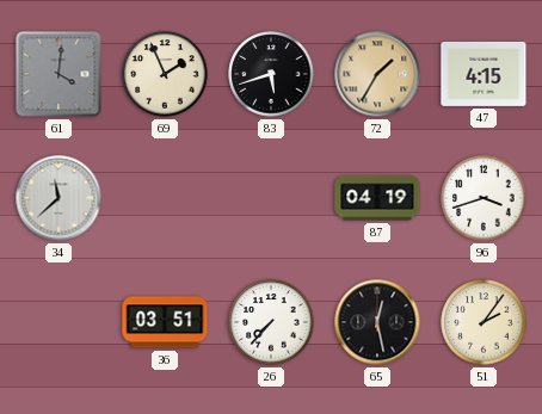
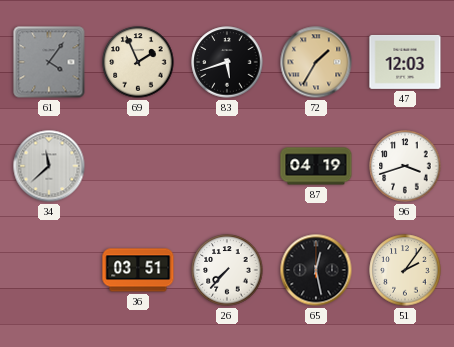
61: 4:01 -> 4:06 (49, 62)
47: 4:15 -> 12:03 (405, 62)
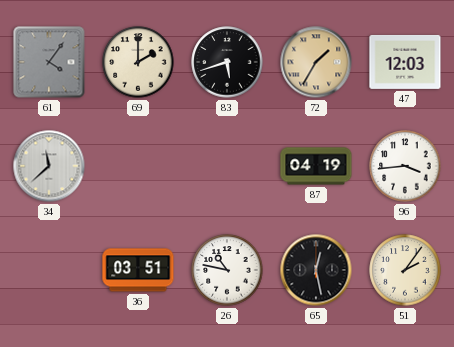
69: 1:56 -> 2:00 (138, 62)
96: 3:42 -> 3:44 (405, 166)
26: 7:37 -> 10:47 (227, 270)
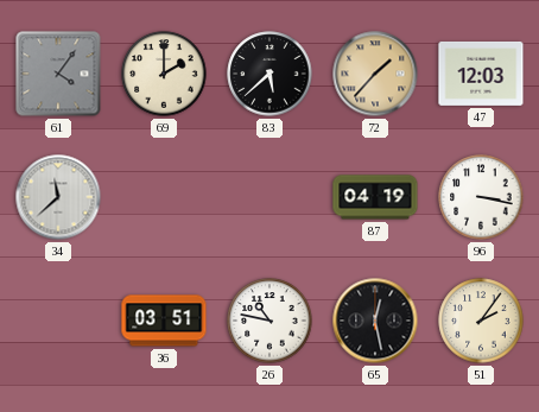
83: 5:42 -> 5:38 (269, 74)
72: 1:35 -> 1:37 (375, 74)
96: 3:44 -> 3:17 (481, 197)
